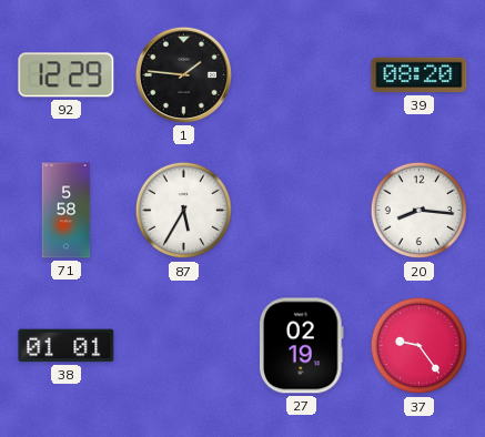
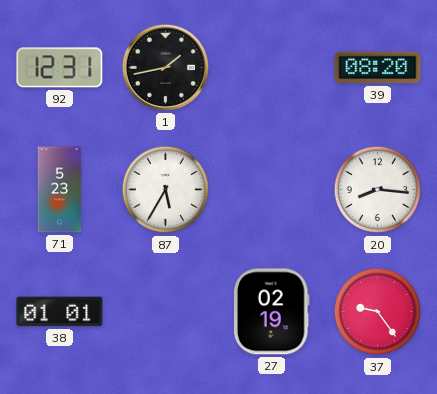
92: 12:29 -> 12:31 (60, 68)
1: 1:46 -> 1:43 (165, 67)
71: 5:58 -> 5:23 (60, 190)
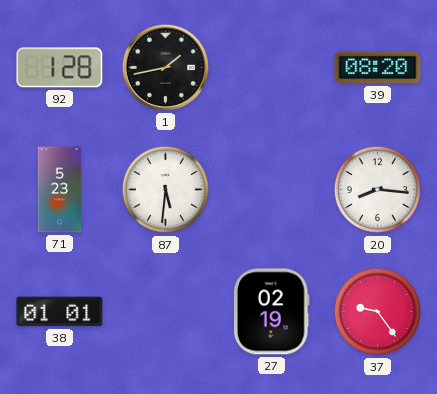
92: 12:31 -> 1:28 (60, 68)
87: 5:35 -> 5:31 (166, 190)
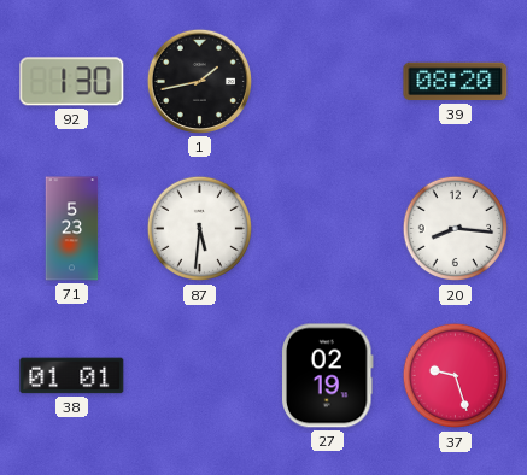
92: 1:28 -> 1:30 (72, 82)
37: 9:24 -> 9:27 (456, 376)
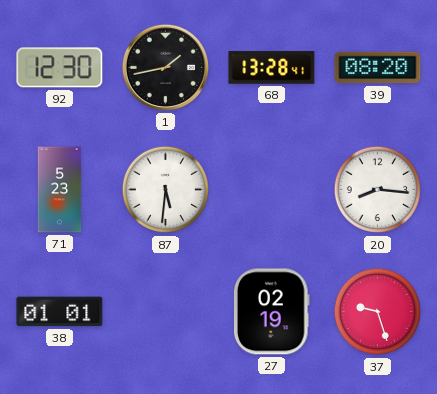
92: 1:30 -> 12:30 (60, 68)
68: none -> 13:28 (272, 68)
